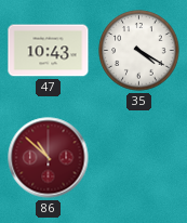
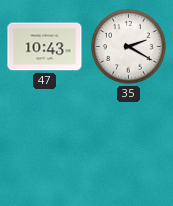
35: 4:20 -> 2:20 (129, 47)
86: 10:52 -> none (49, 158)
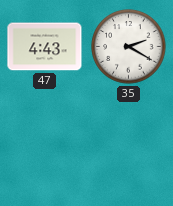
47: 10:43 -> 4:43 (45, 47)
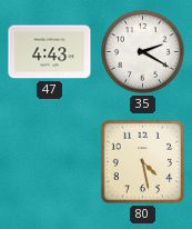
80: none -> 4:28 (143, 162)
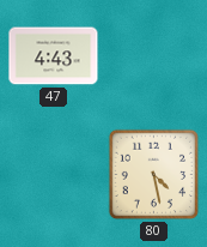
35: 2:20 -> none (143, 52)
